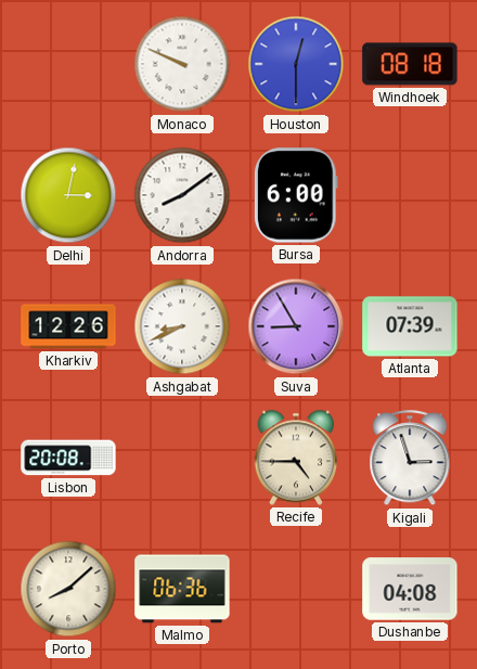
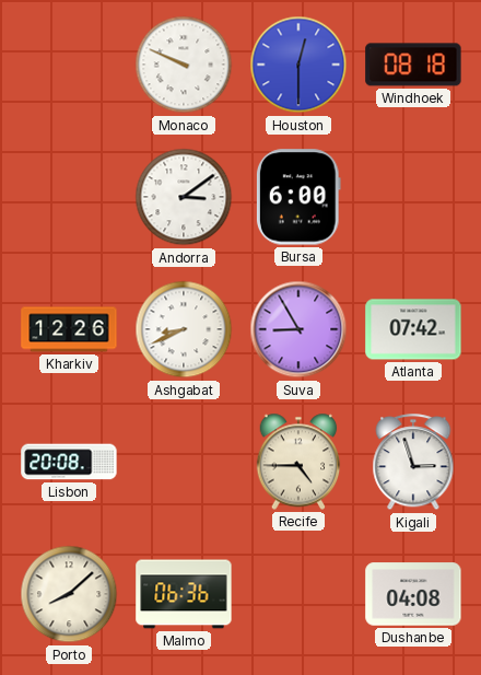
Delhi: 3:02 -> none (68, 195)
Andorra: 8:09 -> 3:09 (184, 197)
Atlanta: 07:39 -> 07:42 (413, 329)
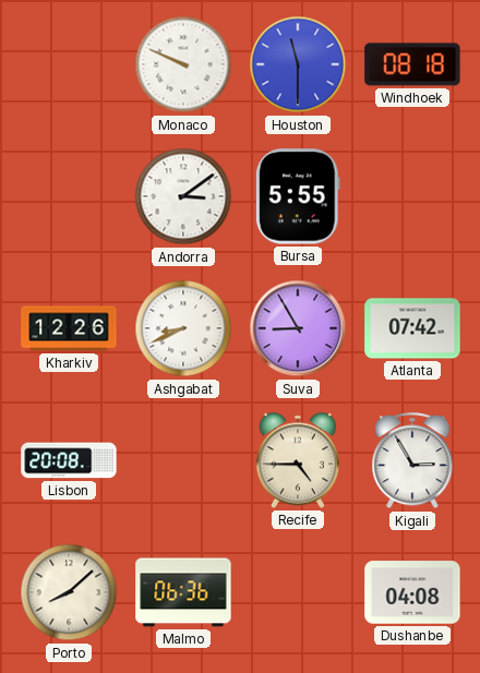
Houston: 12:30 -> 11:30 (298, 64)
Bursa: 6:00 -> 5:55 (298, 196)
Kigali: 2:57 -> 2:55 (412, 461)
